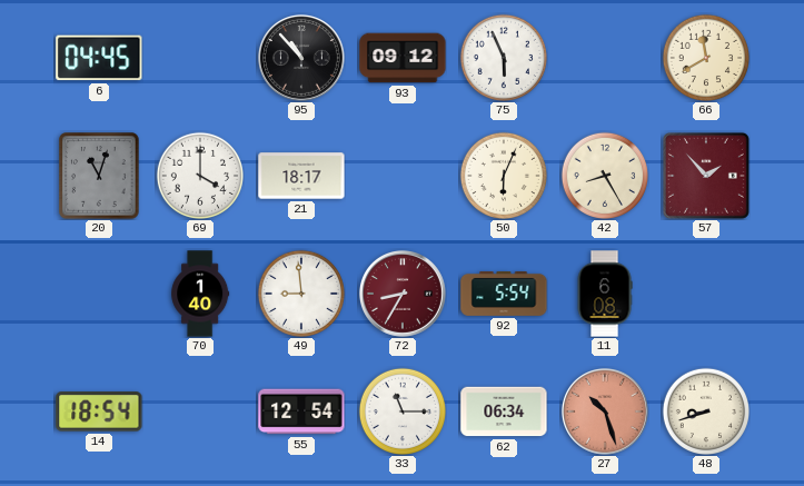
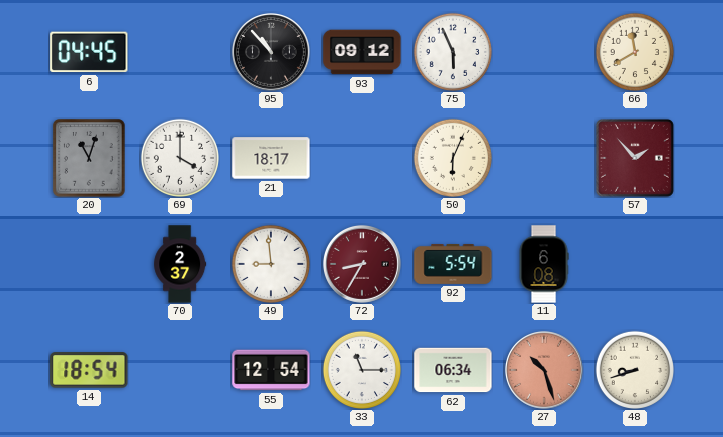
42: 8:25 -> none (604, 175)
70: 1:40 -> 2:37 (180, 264)
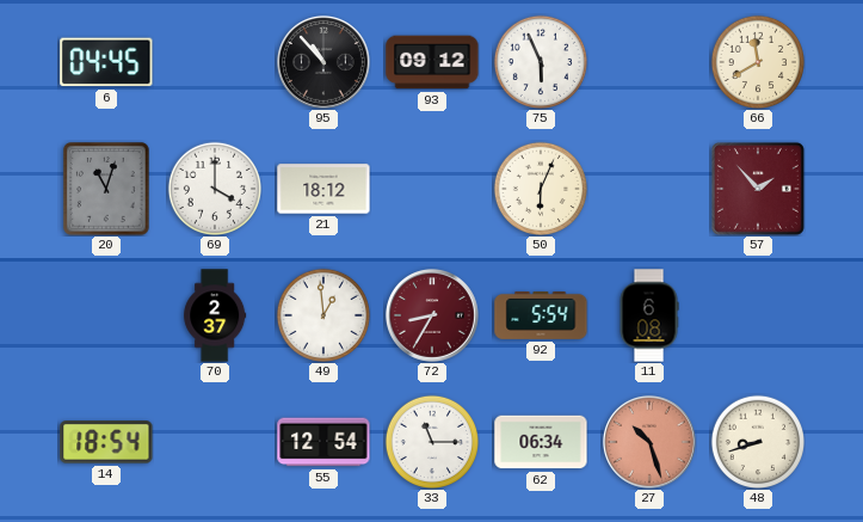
21: 18:17 -> 18:12 (323, 189)
49: 8:59 -> 12:59 (322, 314)
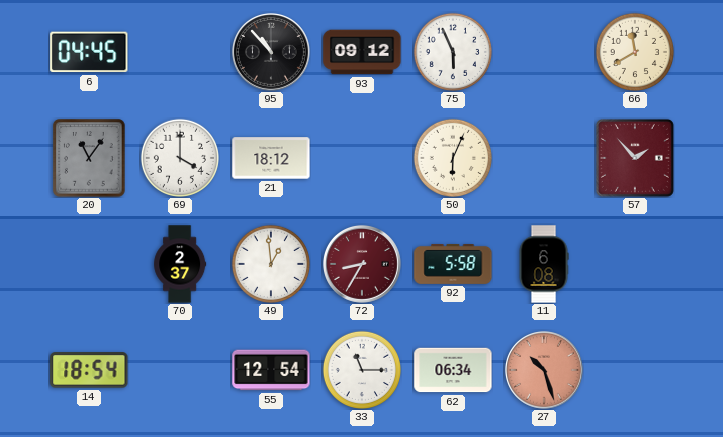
20: 11:03 -> 11:06 (89, 158)
92: 5:54 -> 5:58 (453, 264)
48: 8:42 -> none (757, 441)
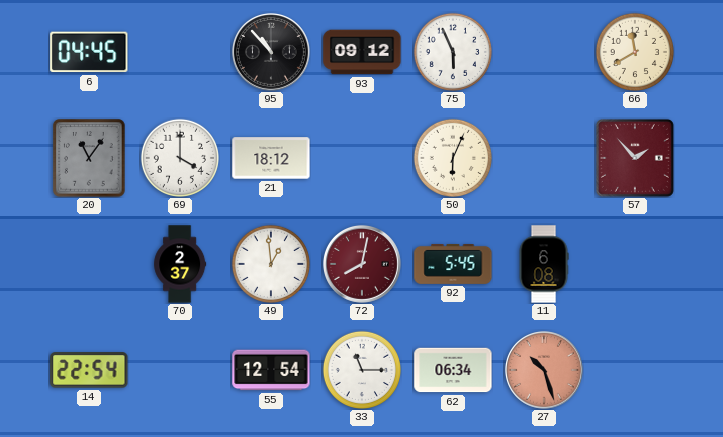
72: 8:35 -> 8:02 (362, 264)
92: 5:58 -> 5:45 (453, 264)
14: 18:54 -> 22:54 (89, 370)
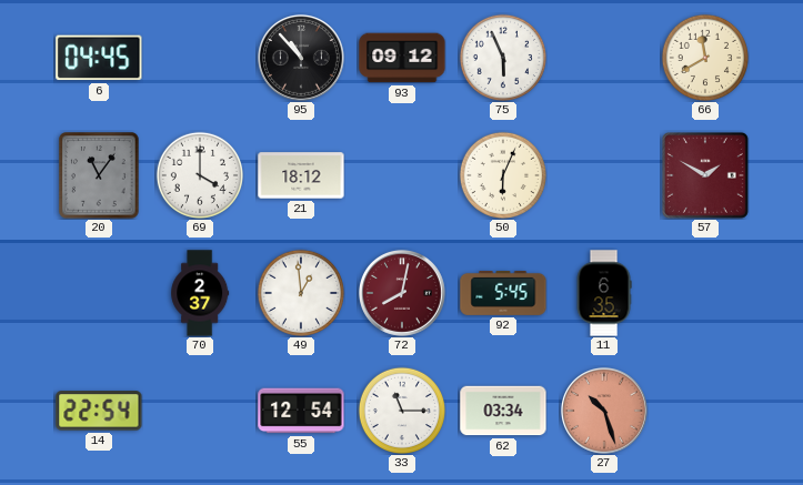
57: 1:53 -> 1:50 (705, 175)
11: 6:08 -> 6:35 (604, 293)
62: 06:34 -> 03:34 (503, 411)
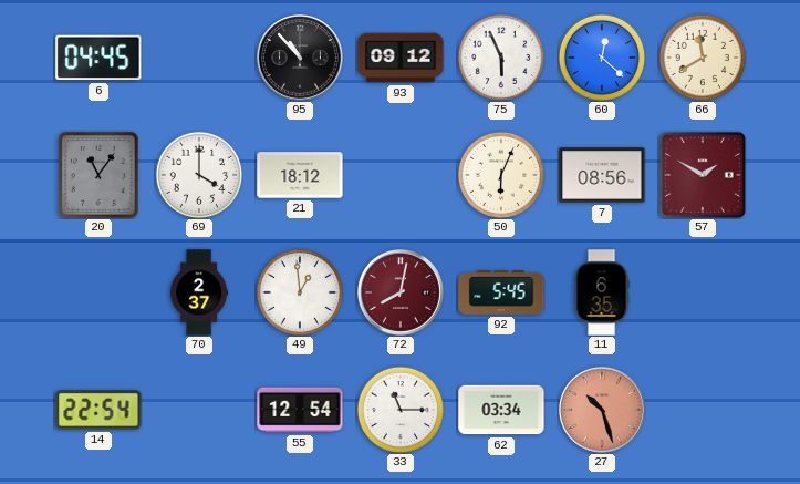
60: none -> 12:22 (601, 56)
7: none -> 08:56 (602, 175)
